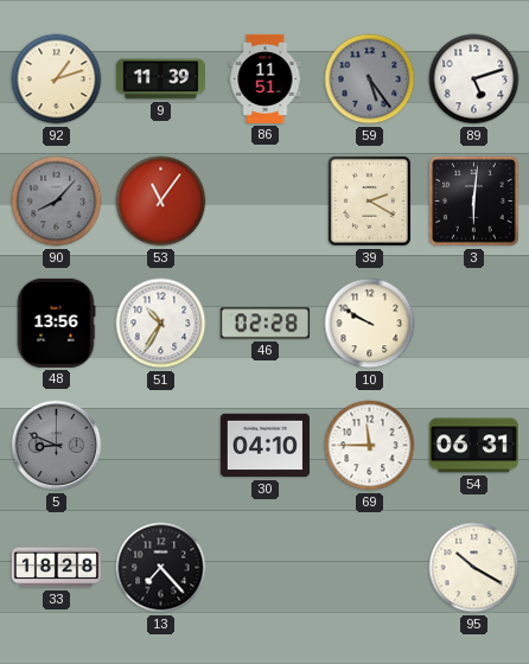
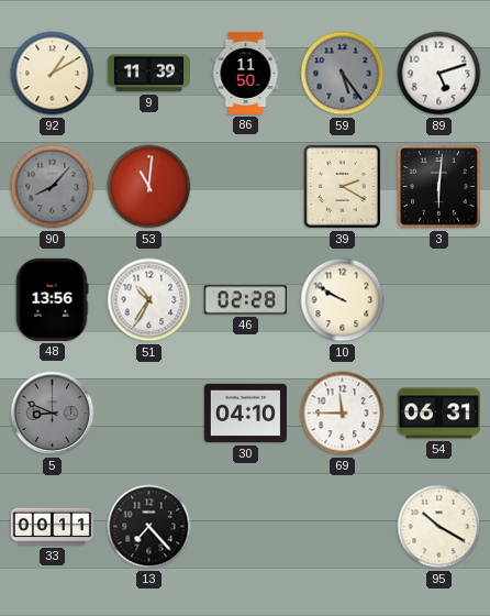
92: 1:12 -> 1:10 (53, 74)
86: 11:51 -> 11:50 (246, 73)
53: 11:06 -> 11:01 (149, 187)
33: 18:28 -> 00:11 (52, 527)
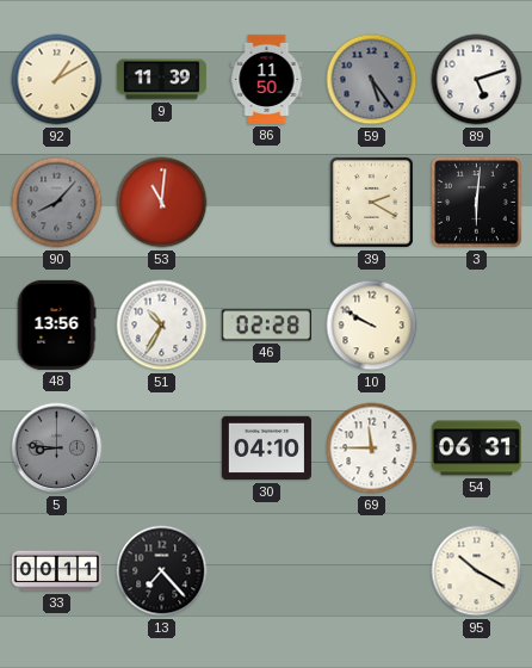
5: 8:49 -> 8:46 (57, 449)
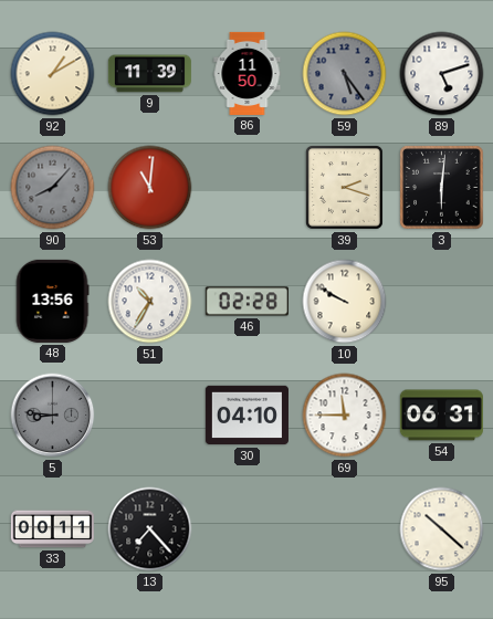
39: 2:20 -> 2:18 (344, 187)
95: 10:20 -> 10:22 (442, 529)
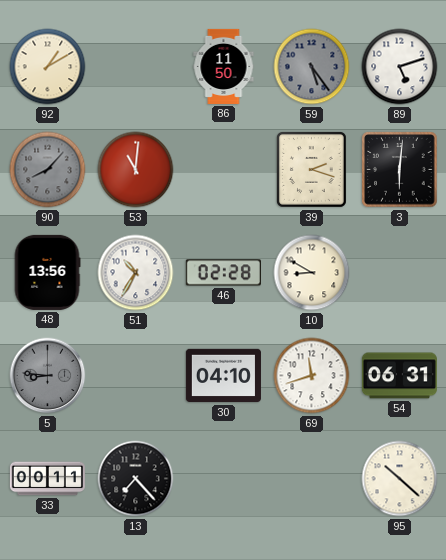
9: 11:39 -> none (149, 74)
10: 9:50 -> 8:50 (312, 273)
69: 11:45 -> 11:42 (312, 376)
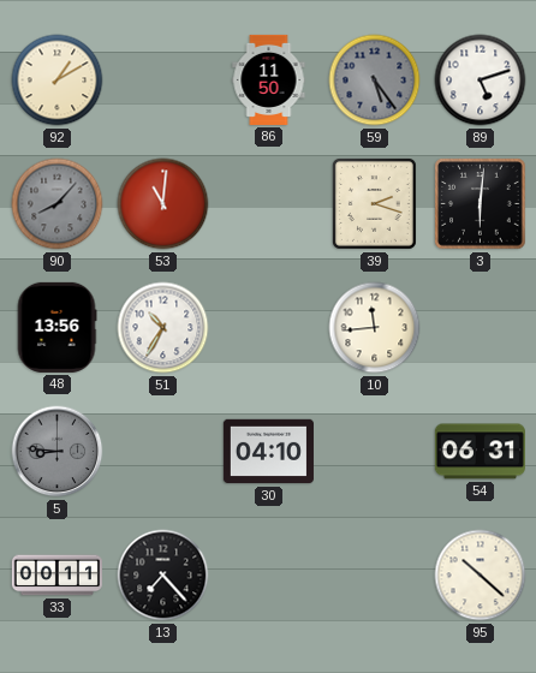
46: 02:28 -> none (223, 273)
10: 8:50 -> 11:44 (375, 328)
69: 11:42 -> none (312, 376)
